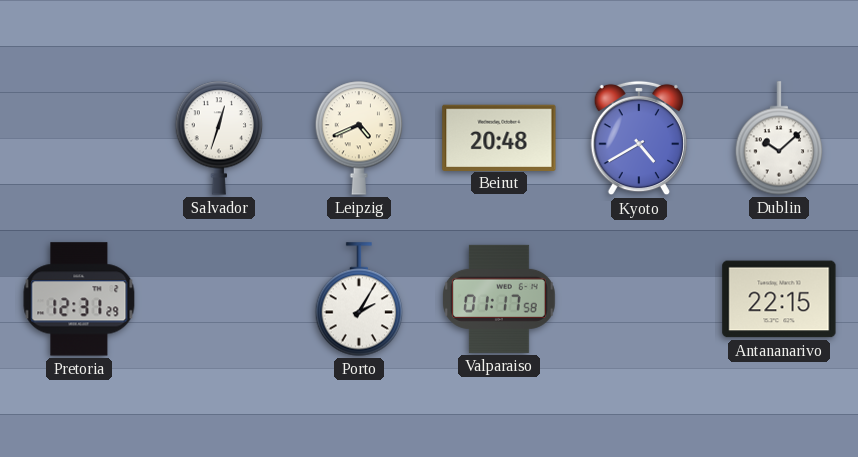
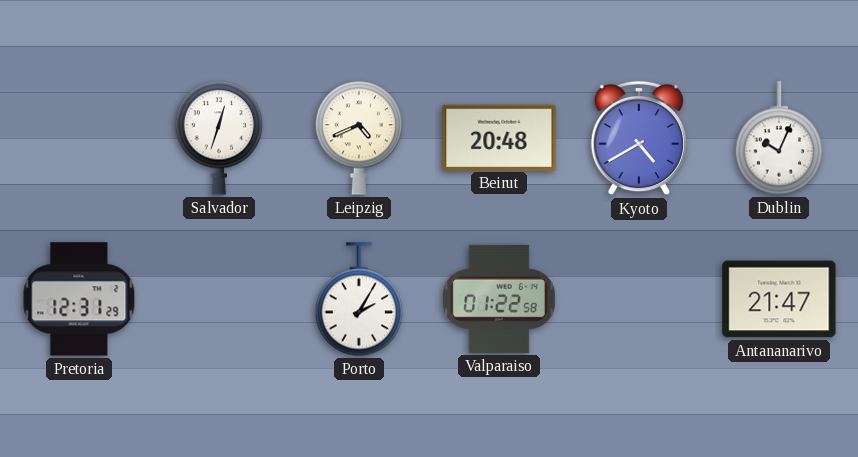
Dublin: 10:08 -> 10:04 (779, 138)
Valparaiso: 01:17 -> 01:22 (500, 299)
Antananarivo: 22:15 -> 21:47 (779, 299)
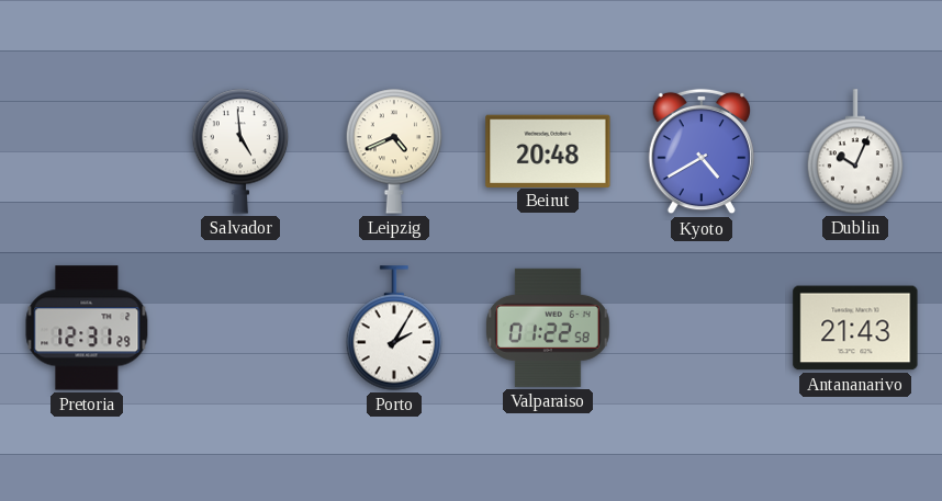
Salvador: 12:33 -> 4:59 (240, 151)
Antananarivo: 21:47 -> 21:43 (855, 328)
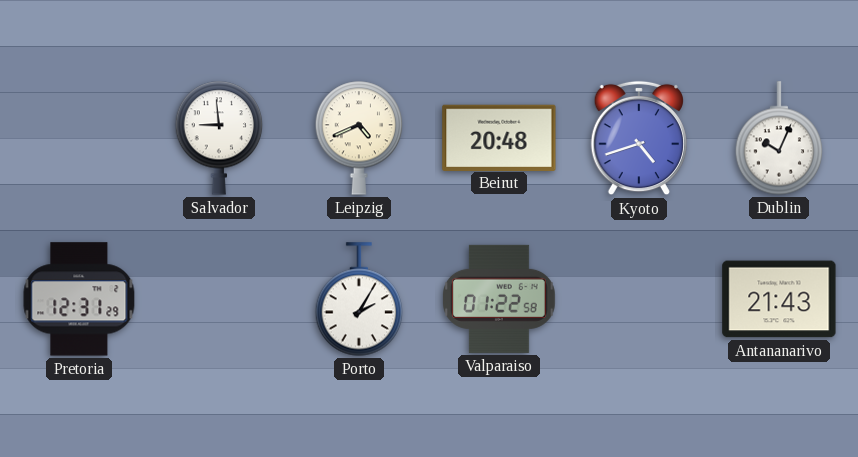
Salvador: 4:59 -> 8:59 (219, 138)
Kyoto: 4:40 -> 4:42 (639, 138)
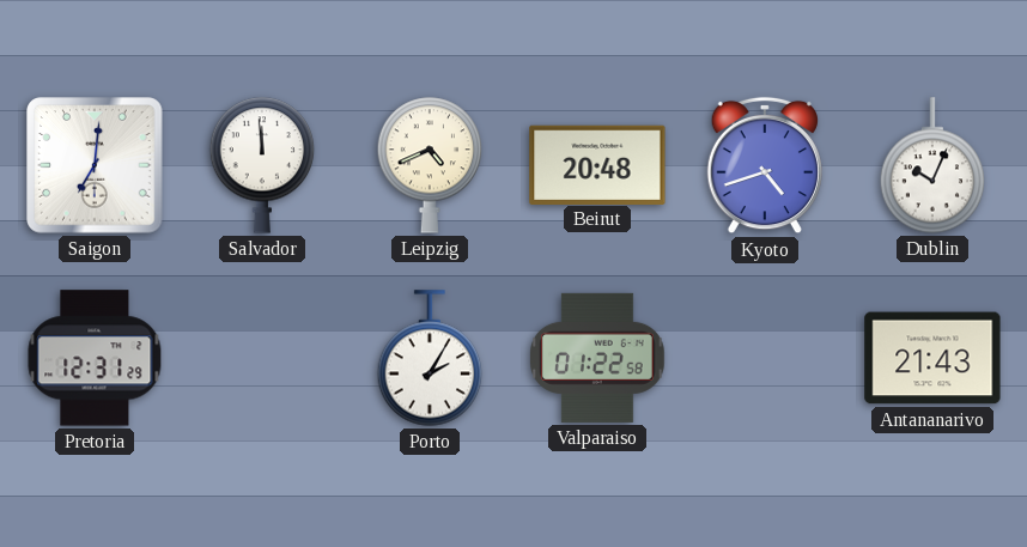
Saigon: none -> 7:01 (95, 165)
Salvador: 8:59 -> 11:59 (262, 165)
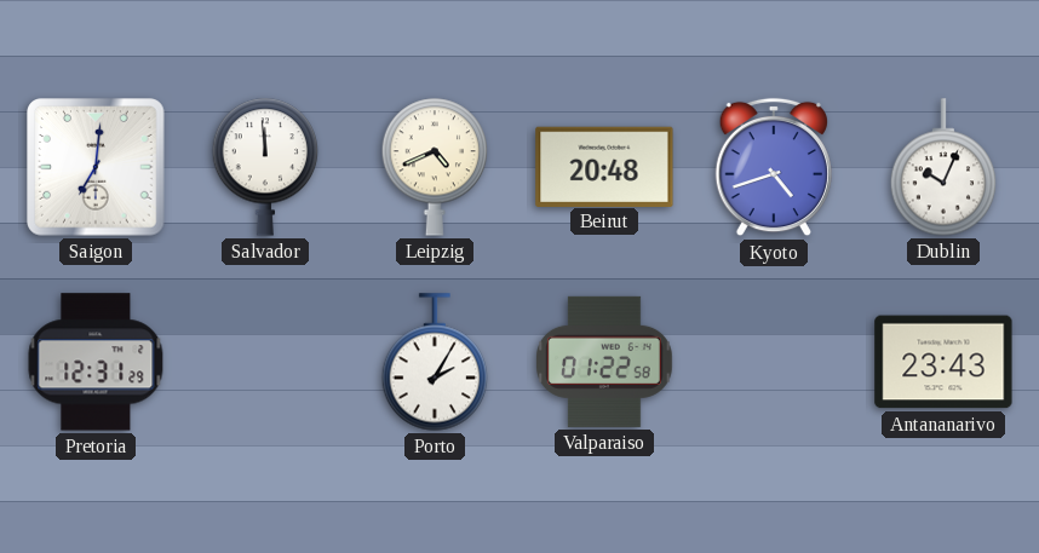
Antananarivo: 21:43 -> 23:43 (943, 362)
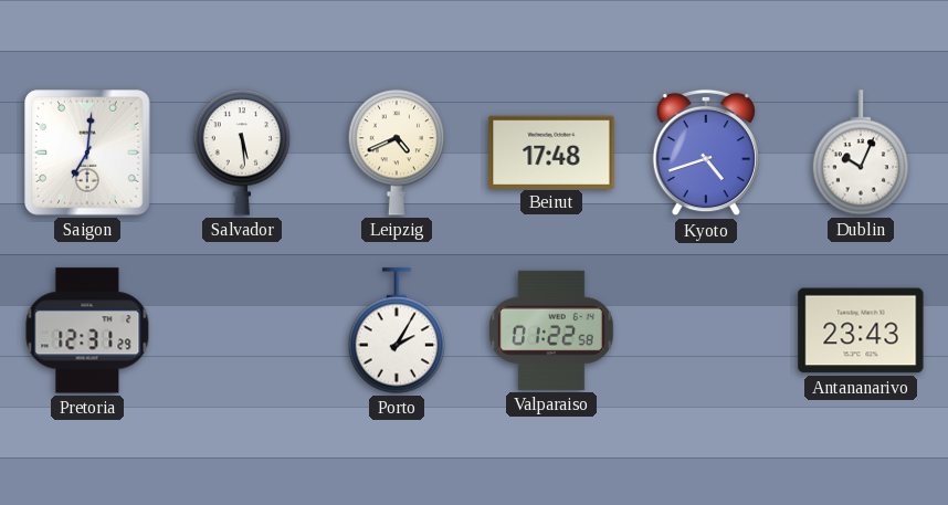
Salvador: 11:59 -> 5:29 (242, 152)
Beirut: 20:48 -> 17:48 (551, 151)
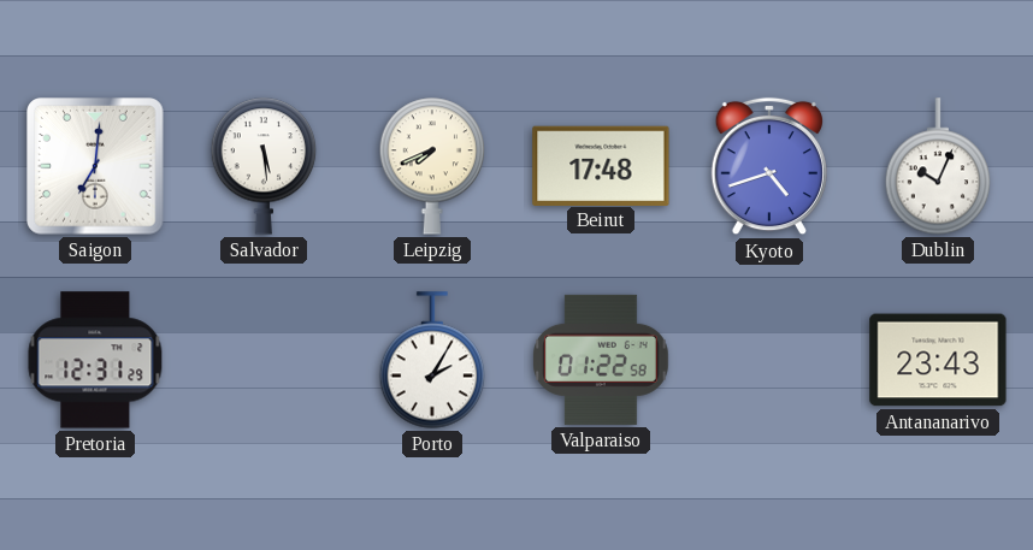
Leipzig: 4:41 -> 7:41 (432, 166)
